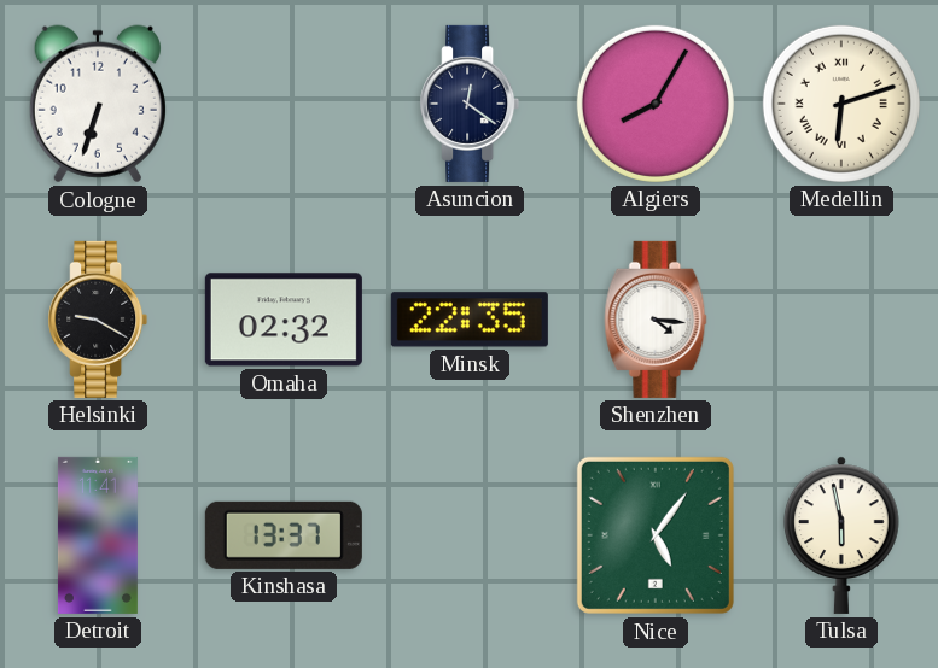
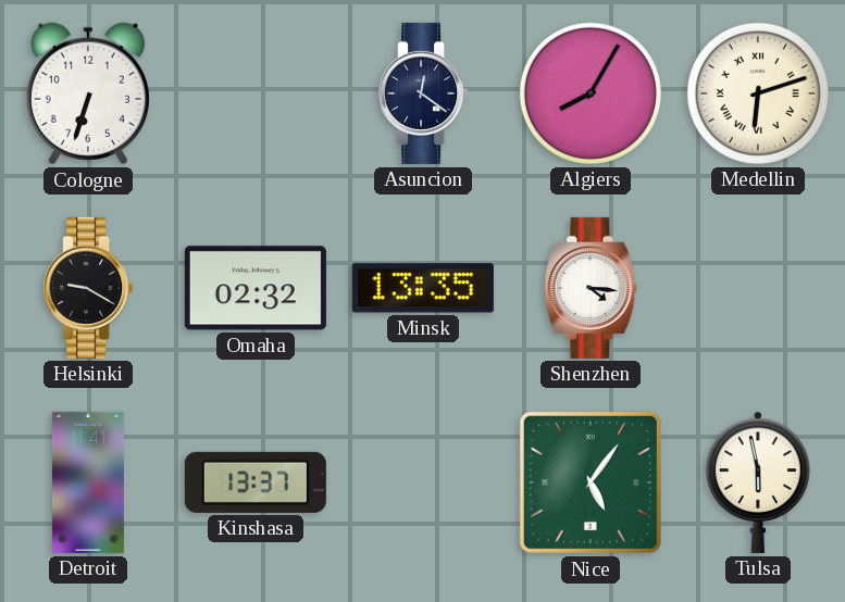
Minsk: 22:35 -> 13:35 (423, 288)
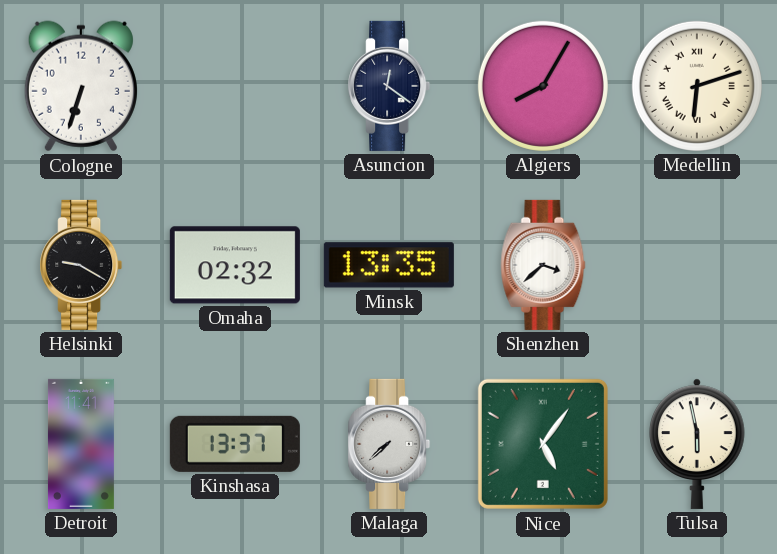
Shenzhen: 4:16 -> 3:38 (543, 265)
Malaga: none -> 7:38 (389, 444)
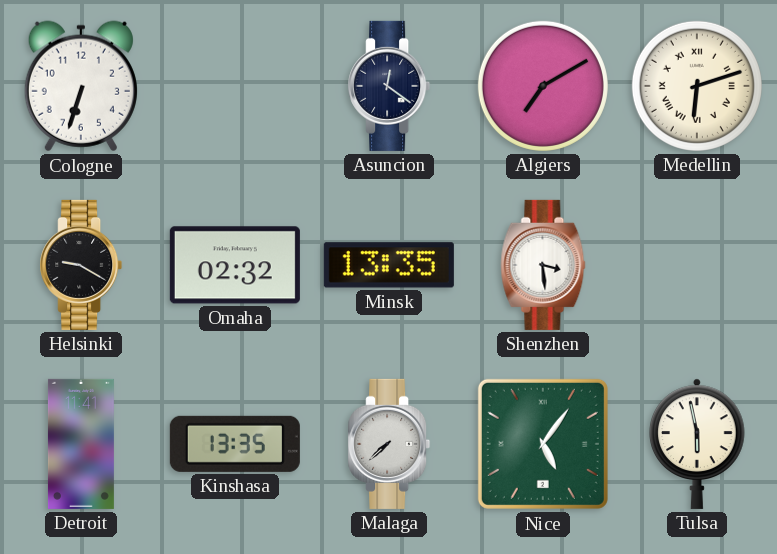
Algiers: 8:05 -> 7:10 (543, 86)
Shenzhen: 3:38 -> 3:29 (543, 265)
Kinshasa: 13:37 -> 13:35 (235, 444)
